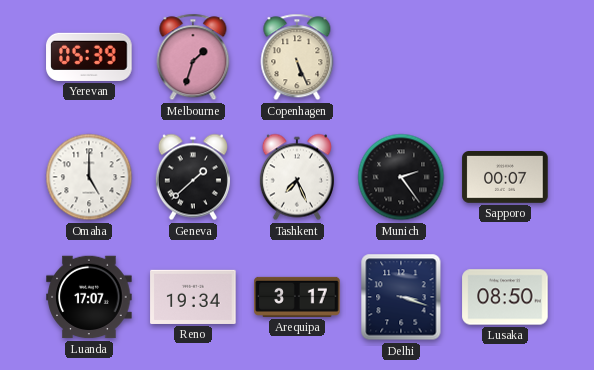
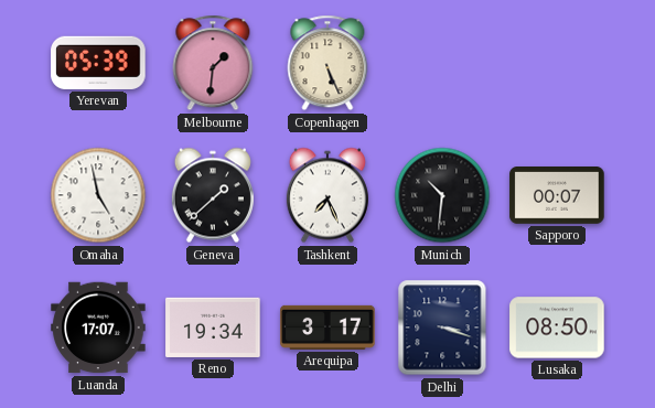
Melbourne: 1:33 -> 1:31 (213, 63)
Omaha: 5:00 -> 4:58 (98, 195)
Munich: 2:24 -> 10:31 (442, 195)
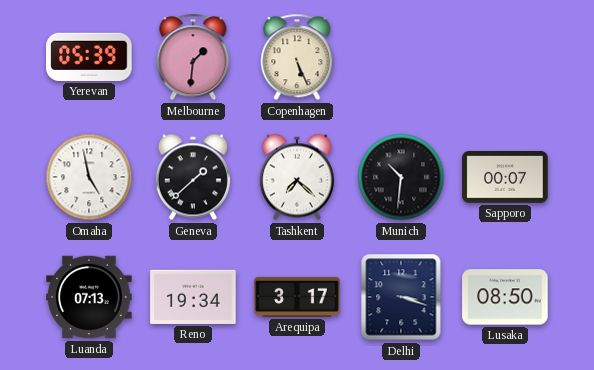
Tashkent: 7:26 -> 7:22 (297, 177)
Luanda: 17:07 -> 07:13 (89, 297)
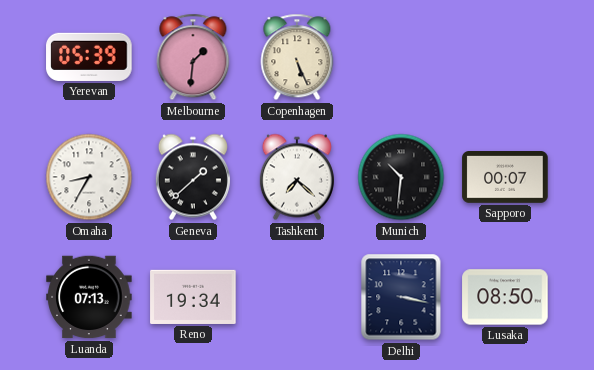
Omaha: 4:58 -> 8:35 (89, 177)
Arequipa: 3:17 -> none (297, 297)
Delhi: 3:18 -> 3:17 (401, 297)
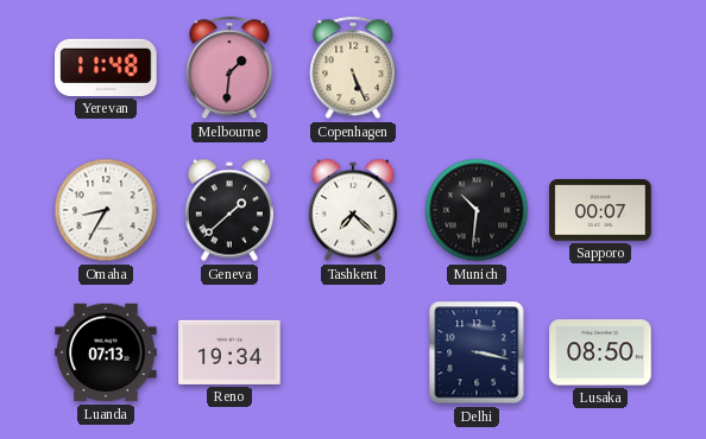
Yerevan: 05:39 -> 11:48 (106, 68)
